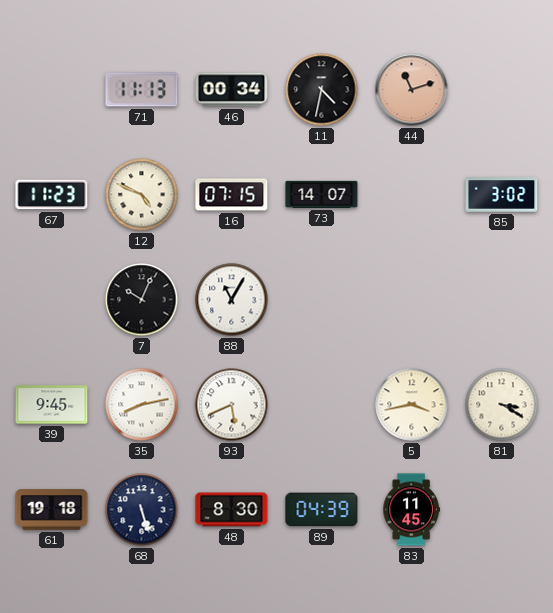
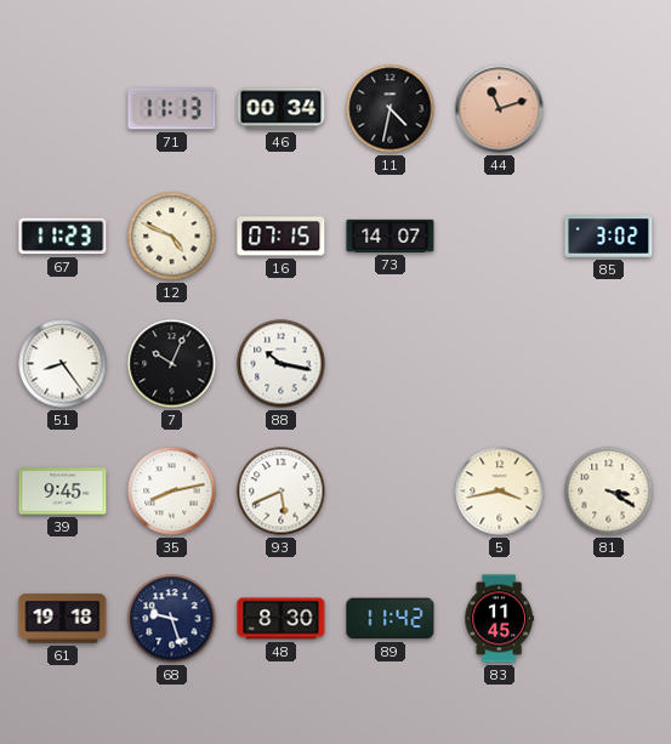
51: none -> 8:24 (63, 364)
88: 11:05 -> 10:17 (282, 364)
68: 5:27 -> 9:27 (172, 619)
89: 04:39 -> 11:42 (391, 619)
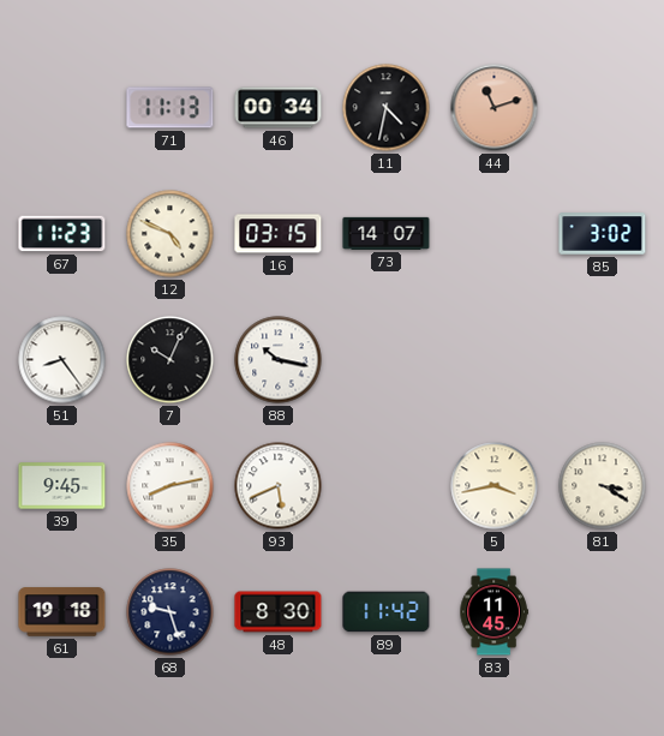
16: 07:15 -> 03:15 (279, 234)
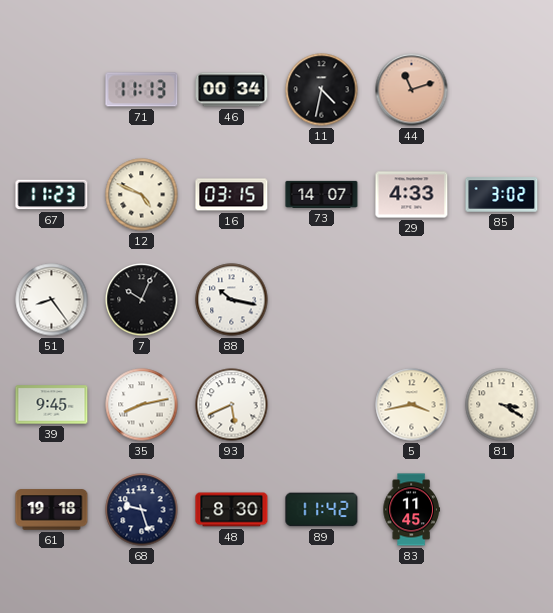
29: none -> 4:33 (412, 195)
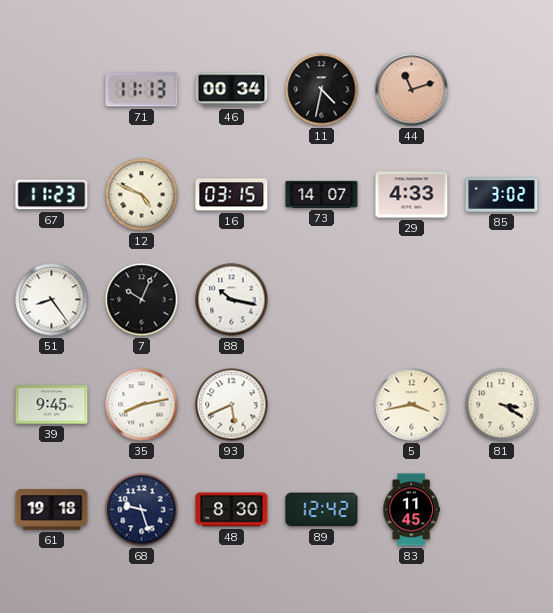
89: 11:42 -> 12:42 (322, 510)
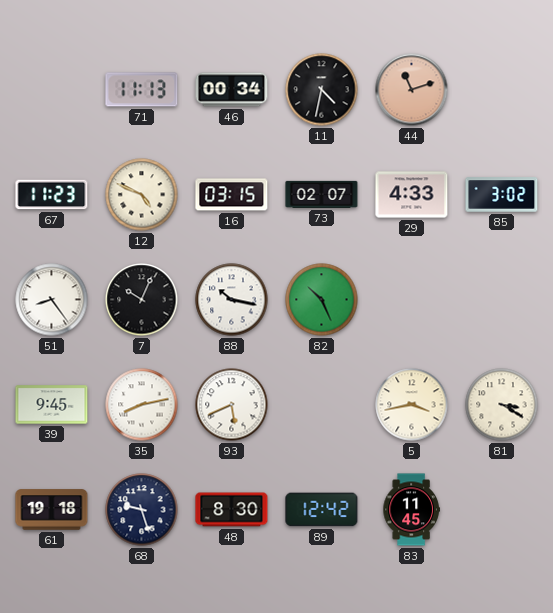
73: 14:07 -> 02:07 (322, 194)
82: none -> 10:26 (322, 300)
